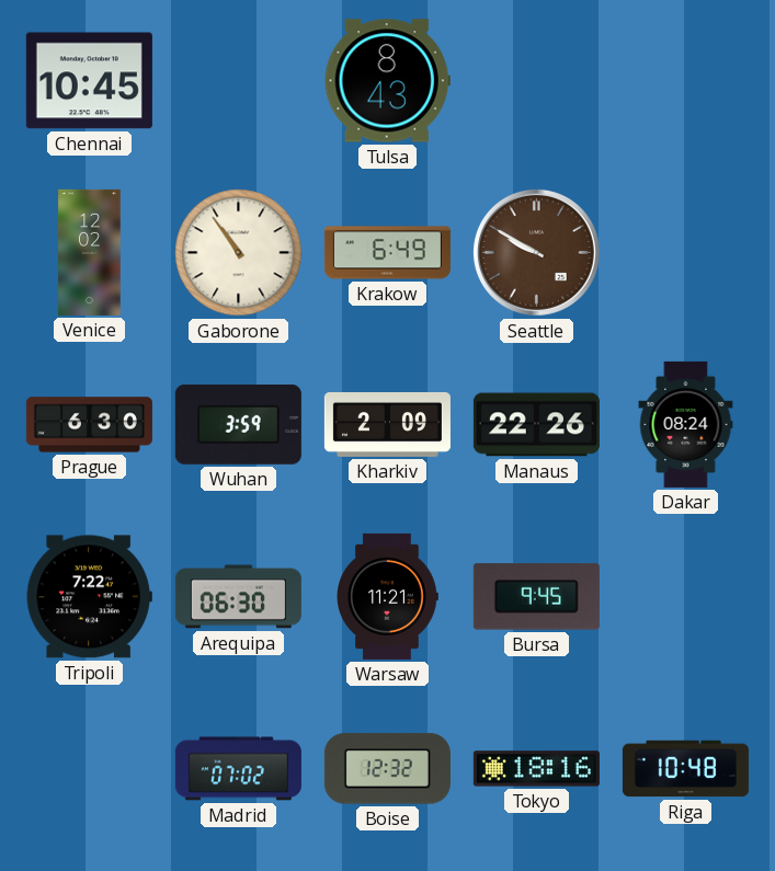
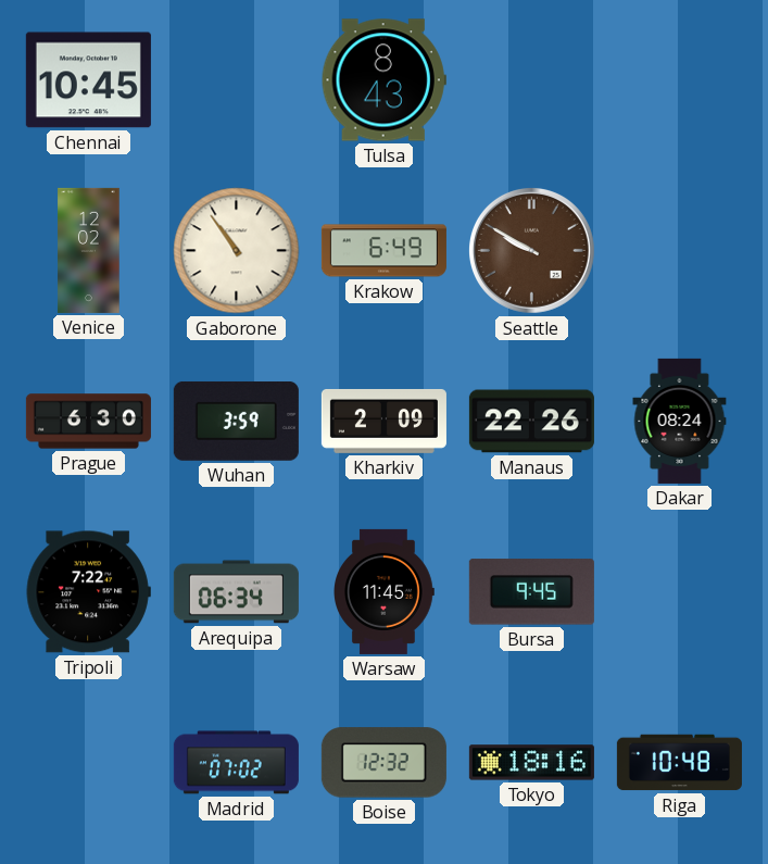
Arequipa: 06:30 -> 06:34 (236, 592)
Warsaw: 11:21 -> 11:45 (383, 591)
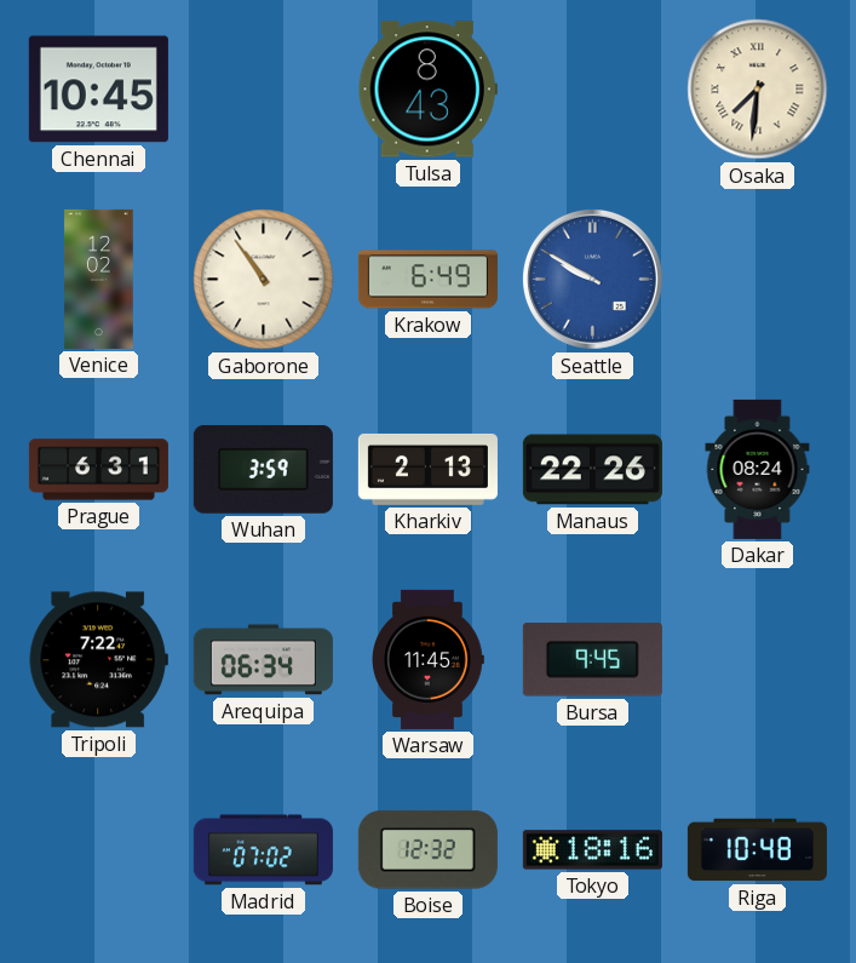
Osaka: none -> 7:31 (758, 90)
Seattle dial: brown -> blue (592, 279)
Prague: 6:30 -> 6:31 (98, 470)
Kharkiv: 2:09 -> 2:13 (427, 469)
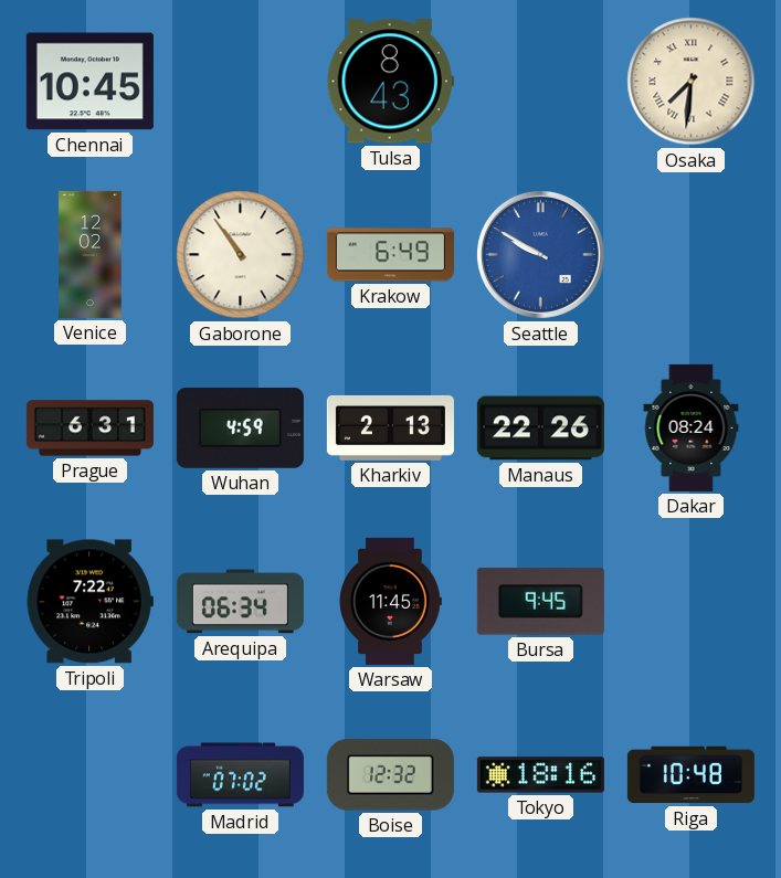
Wuhan: 3:59 -> 4:59 (240, 427)
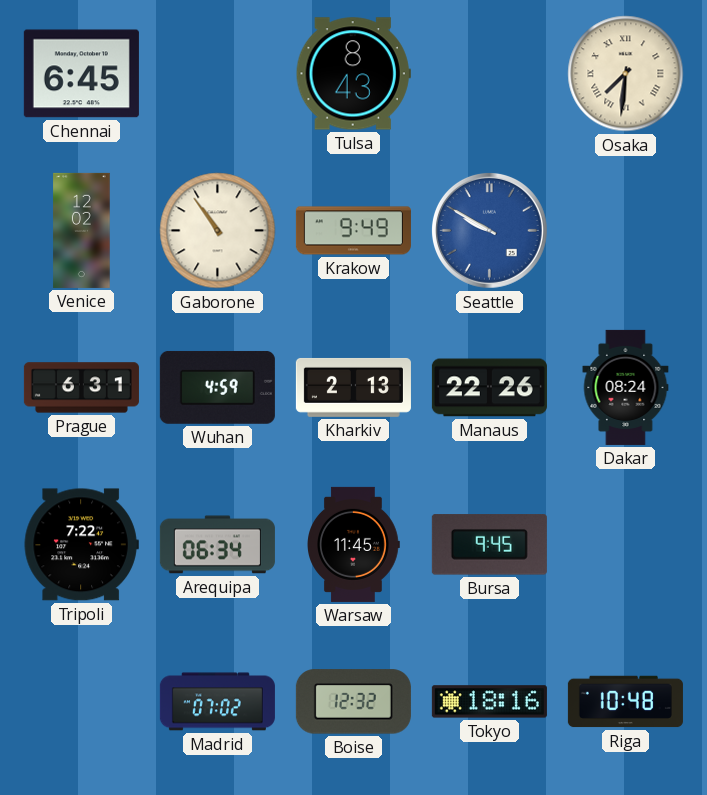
Chennai: 10:45 -> 6:45 (81, 74)
Krakow: 6:49 -> 9:49 (353, 231)
